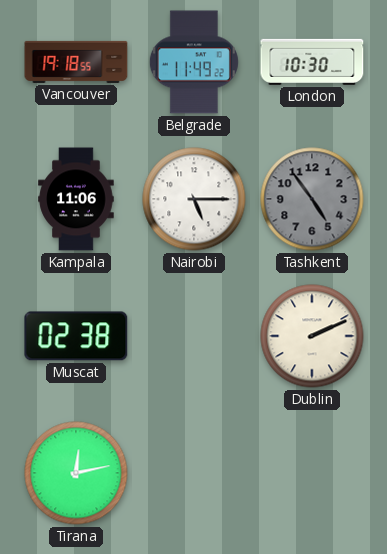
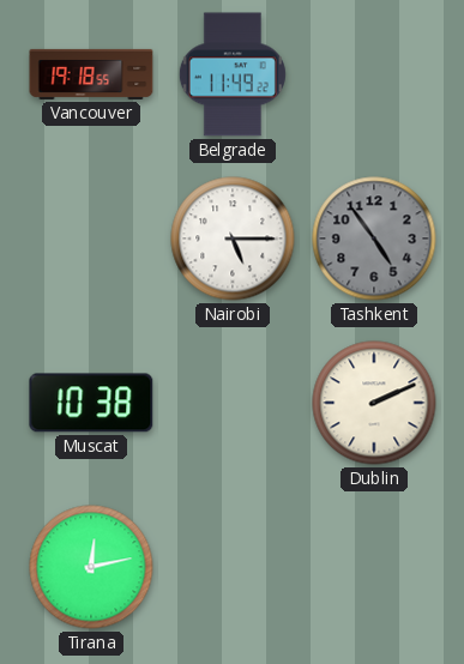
London: 10:30 -> none (312, 62)
Kampala: 11:06 -> none (76, 199)
Muscat: 02:38 -> 10:38 (91, 403)
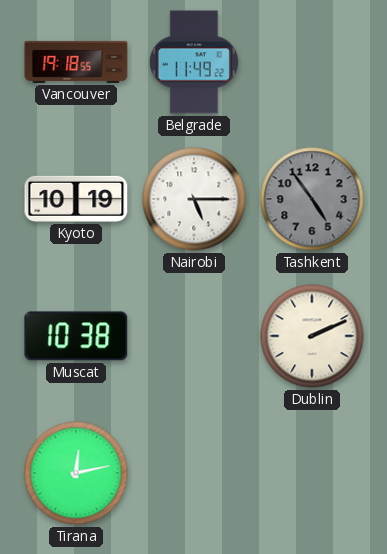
Kyoto: none -> 10:19 (76, 199)
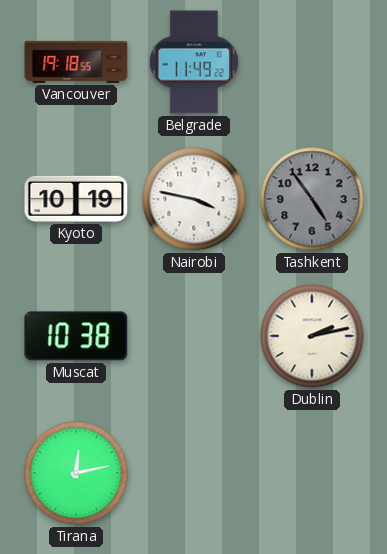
Nairobi: 5:15 -> 3:47 (194, 199)
Dublin: 2:11 -> 2:13 (312, 336)
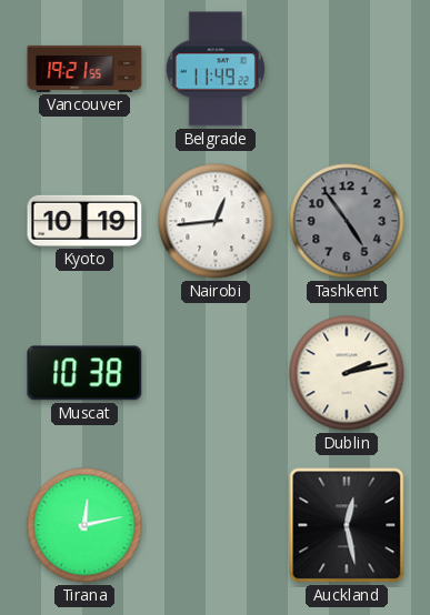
Vancouver: 19:18 -> 19:21 (84, 69)
Nairobi: 3:47 -> 12:44 (216, 221)
Auckland: none -> 12:28 (347, 525)
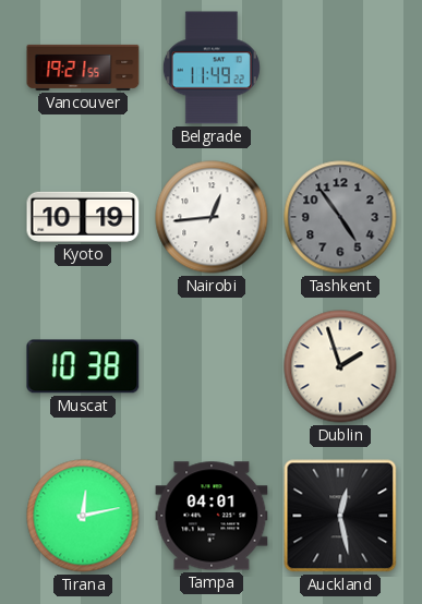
Dublin: 2:13 -> 1:57 (340, 366)
Tampa: none -> 04:01 (212, 516)
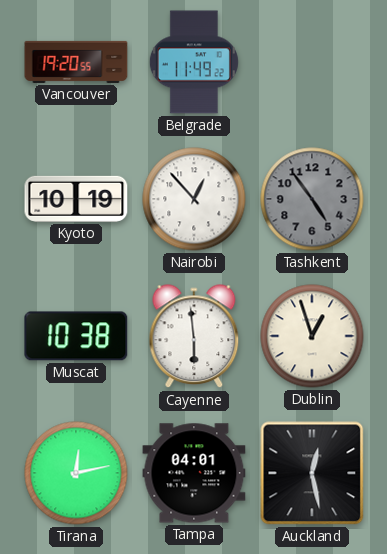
Vancouver: 19:21 -> 19:20 (76, 62)
Nairobi: 12:44 -> 12:53 (194, 199)
Cayenne: none -> 5:59 (194, 337)
Dublin: 1:57 -> 12:57 (312, 336)
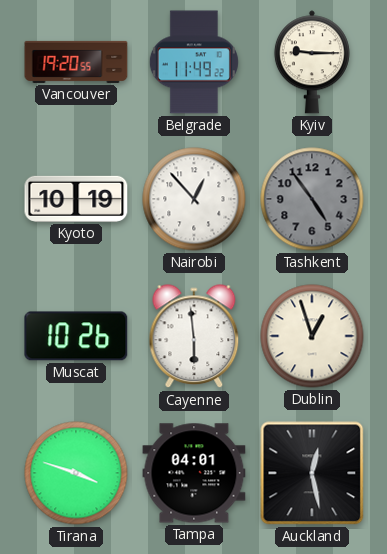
Kyiv: none -> 9:15 (312, 62)
Muscat: 10:38 -> 10:26 (76, 336)
Tirana: 12:13 -> 3:48 (76, 473)
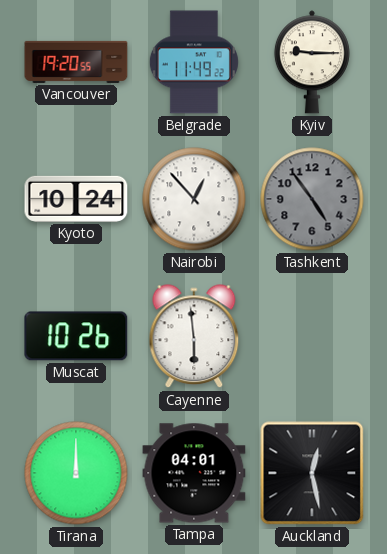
Kyoto: 10:19 -> 10:24 (76, 199)
Dublin: 12:57 -> none (312, 336)
Tirana: 3:48 -> 12:00 (76, 473)
